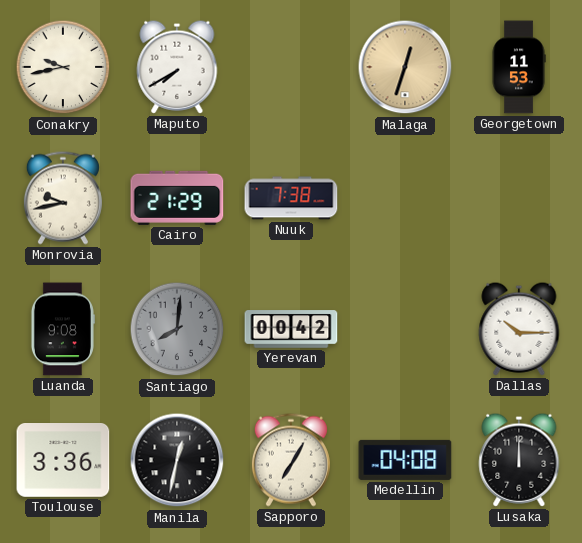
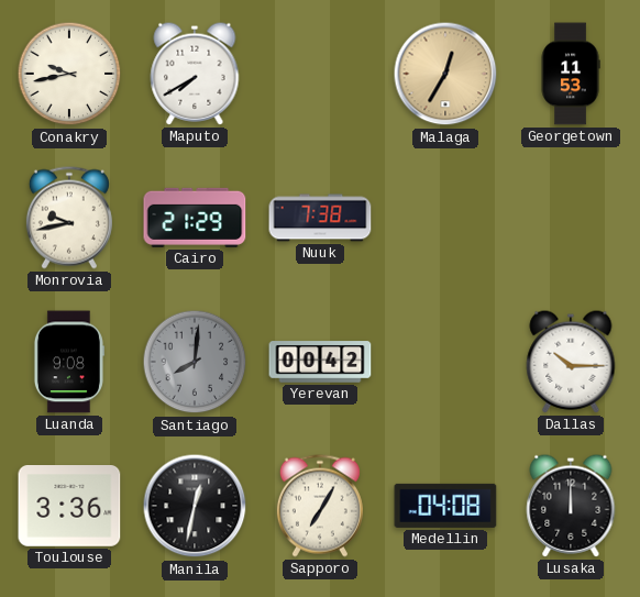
Malaga: 12:33 -> 12:35 (445, 74)
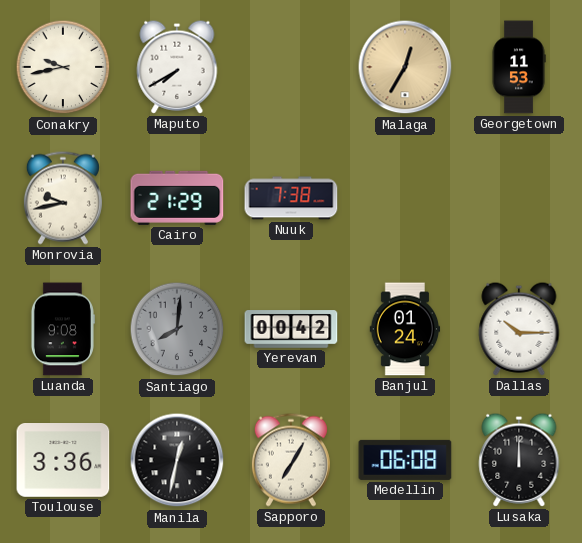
Banjul: none -> 01:24 (405, 329)
Medellin: 04:08 -> 06:08 (405, 460)
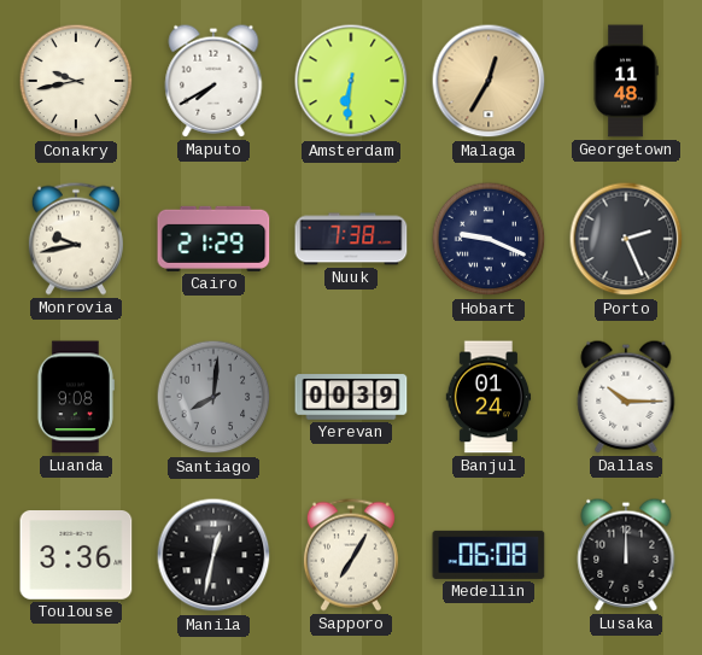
Amsterdam: none -> 6:31 (351, 81)
Georgetown: 11:53 -> 11:48 (626, 81)
Hobart: none -> 9:19 (489, 239)
Porto: none -> 2:26 (626, 239)
Yerevan: 00:42 -> 00:39 (351, 397)
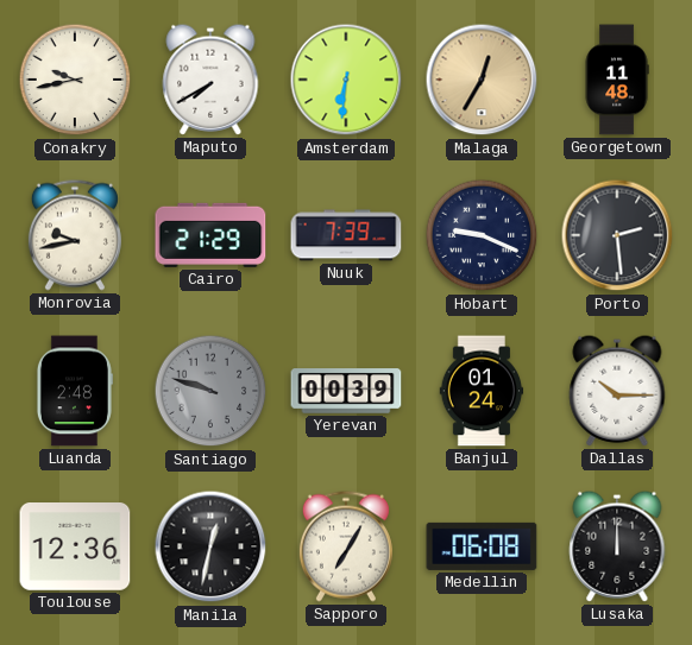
Nuuk: 7:38 -> 7:39 (346, 235)
Porto: 2:26 -> 2:29 (617, 235)
Luanda: 9:08 -> 2:48 (74, 391)
Santiago: 8:01 -> 9:48 (210, 391)
Toulouse: 3:36 -> 12:36 (75, 548)
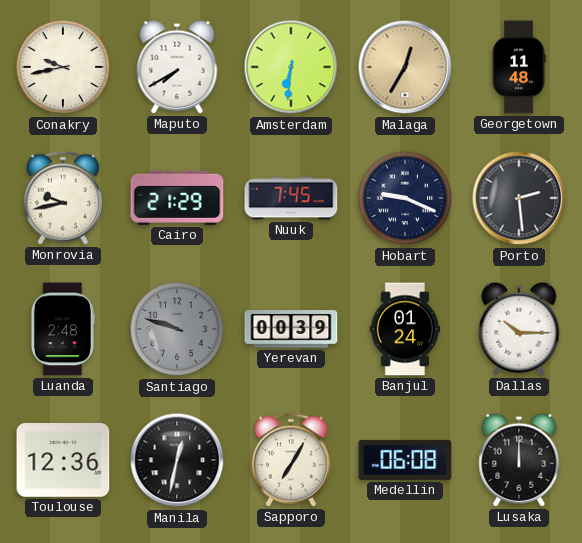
Nuuk: 7:39 -> 7:45 (291, 198)
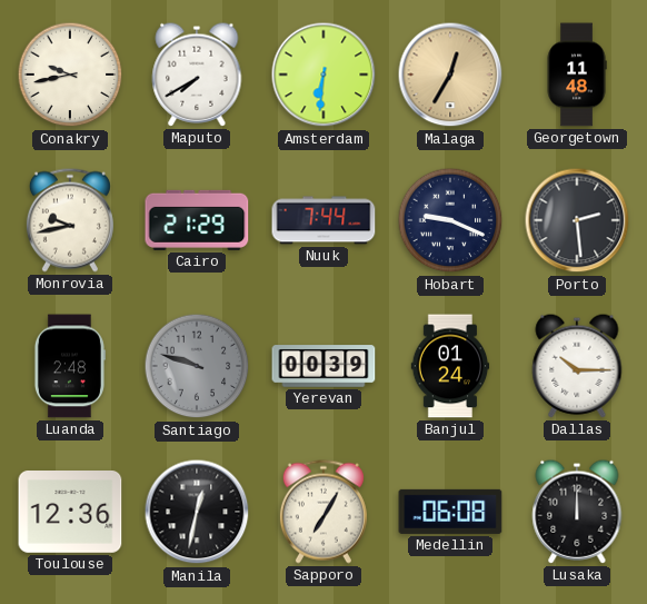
Nuuk: 7:45 -> 7:44 (323, 220)
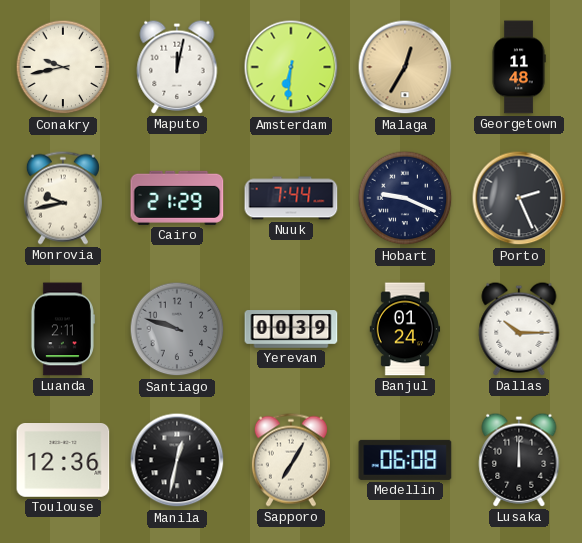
Maputo: 7:40 -> 12:02 (177, 67)
Porto: 2:29 -> 2:26 (519, 198)
Luanda: 2:48 -> 2:11 (62, 329)
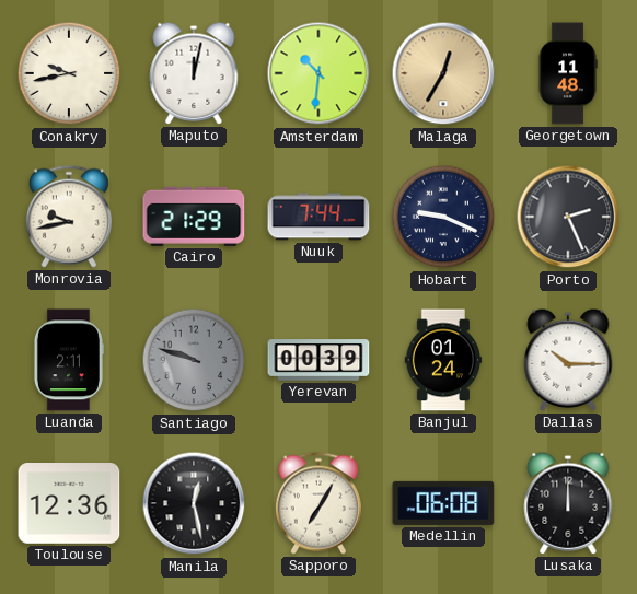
Amsterdam: 6:31 -> 10:31 (319, 73)
Manila: 12:32 -> 12:28 (194, 503)
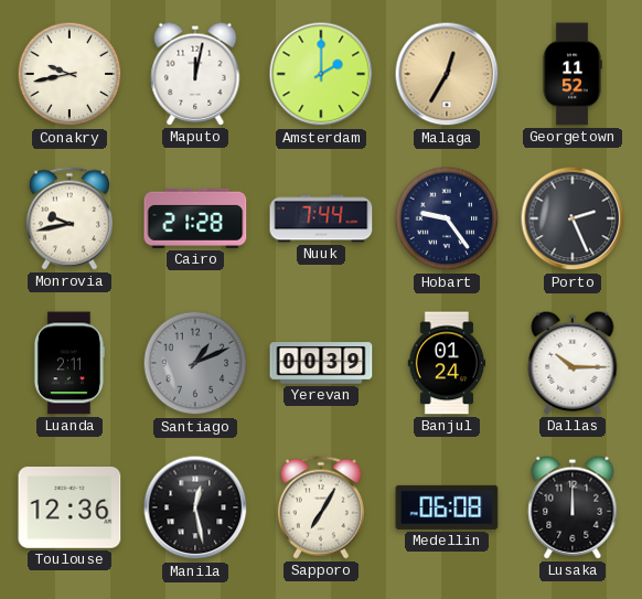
Amsterdam: 10:31 -> 2:00 (321, 74)
Georgetown: 11:48 -> 11:52 (573, 74)
Cairo: 21:29 -> 21:28 (195, 218)
Hobart: 9:19 -> 9:24 (447, 218)
Santiago: 9:48 -> 1:11 (195, 363)
